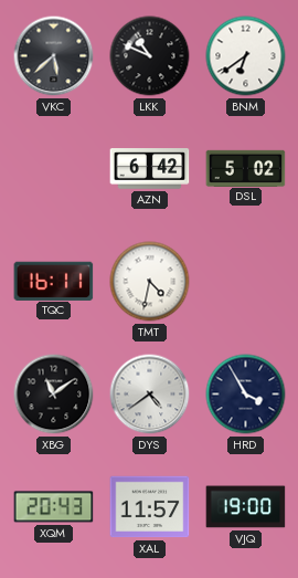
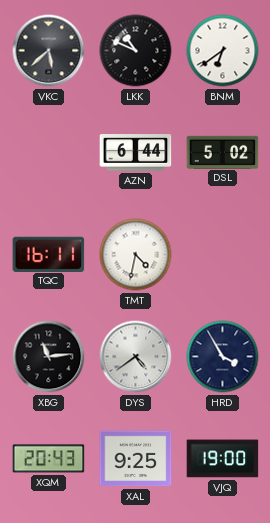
AZN: 6:42 -> 6:44 (136, 153)
XBG: 11:09 -> 11:14 (49, 357)
XAL: 11:57 -> 9:25 (136, 459)
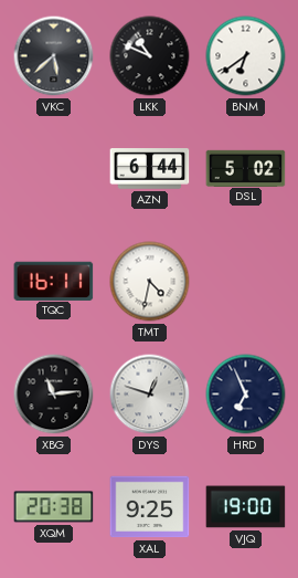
DYS: 4:39 -> 12:48 (150, 395)
HRD: 3:55 -> 6:56 (246, 395)
XQM: 20:43 -> 20:38 (54, 507)
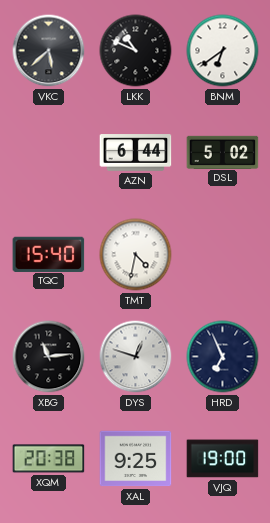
TQC: 16:11 -> 15:40 (49, 254)
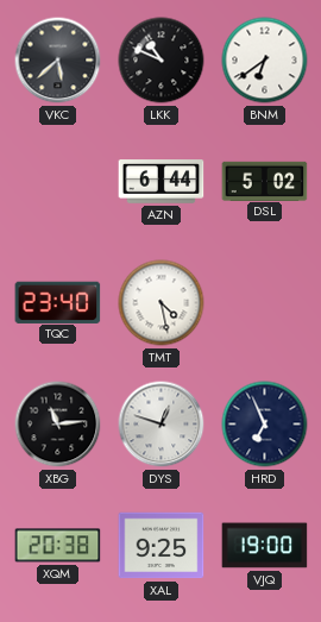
TQC: 15:40 -> 23:40 (58, 302)
TMT: 4:32 -> 4:28 (162, 303)
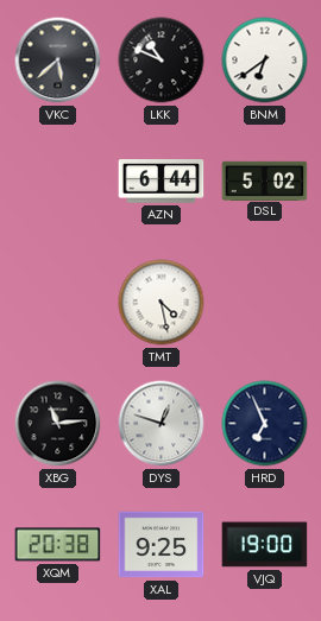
TQC: 23:40 -> none (58, 302)
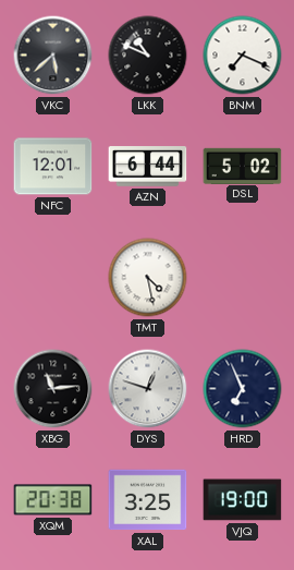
BNM: 6:39 -> 7:19 (243, 56)
NFC: none -> 12:01 (53, 167)
XAL: 9:25 -> 3:25 (148, 500)
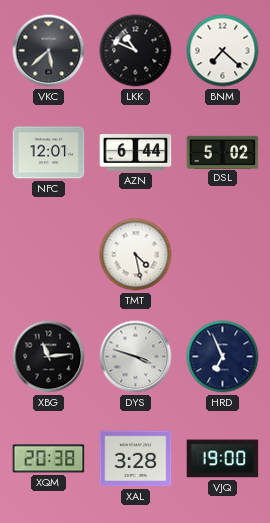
BNM: 7:19 -> 7:22 (223, 51)
DYS: 12:48 -> 3:48 (136, 357)
XAL: 3:25 -> 3:28 (136, 459)
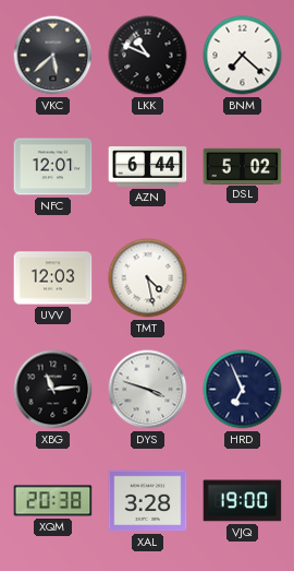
UVV: none -> 12:03 (53, 278)
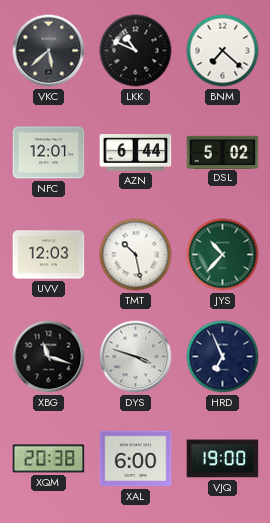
TMT: 4:28 -> 10:28 (136, 255)
JYS: none -> 10:37 (223, 255)
XBG: 11:14 -> 11:18 (49, 357)
XAL: 3:28 -> 6:00 (136, 459)
